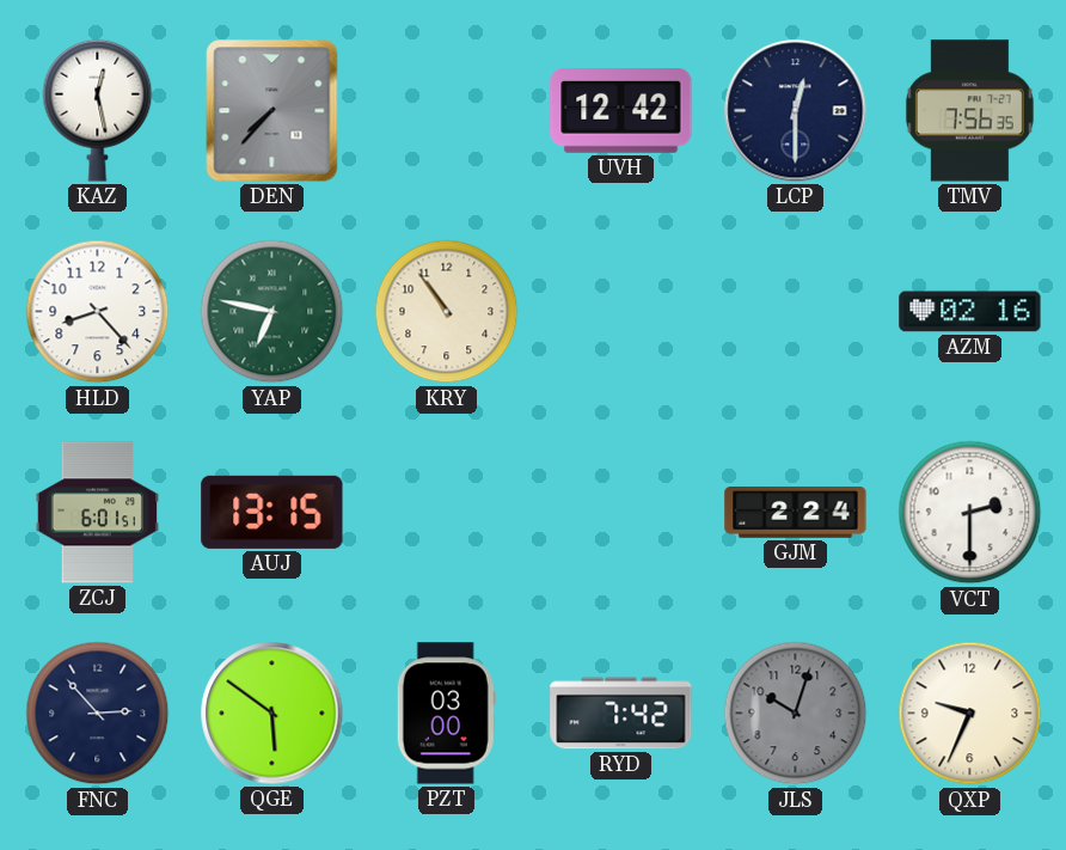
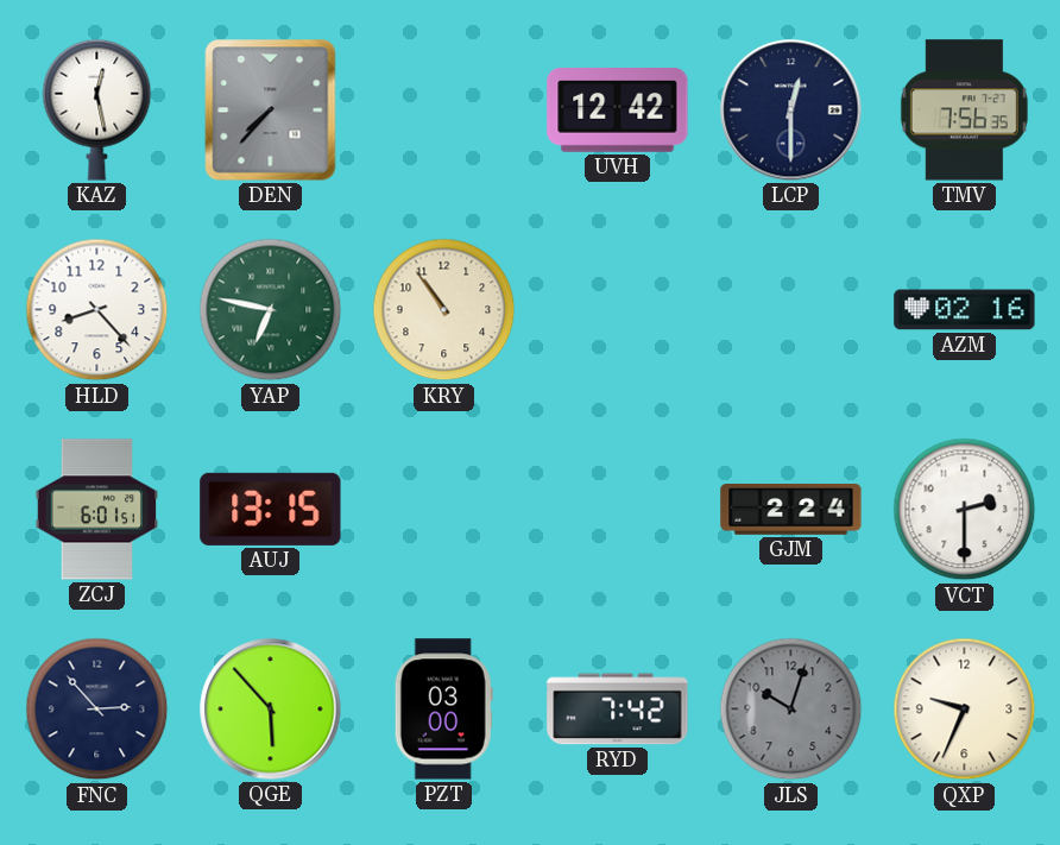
QGE: 5:51 -> 5:53 (271, 710)
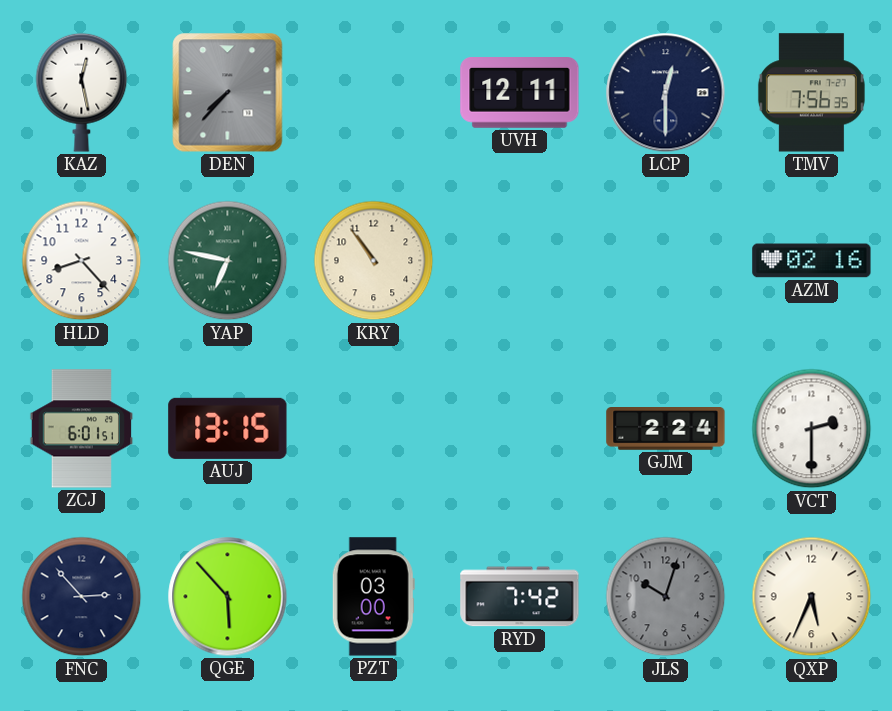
UVH: 12:42 -> 12:11 (520, 93)
QXP: 9:34 -> 5:34 (812, 597)
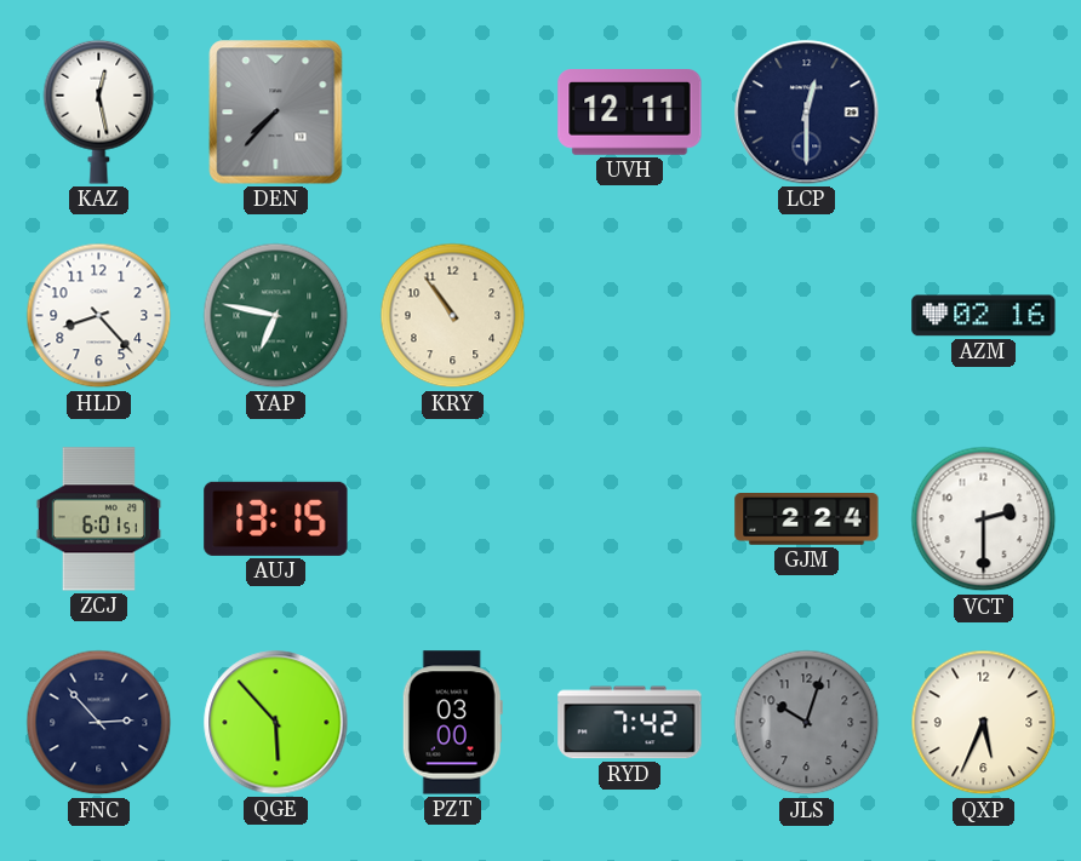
TMV: 7:56 -> none (811, 93)
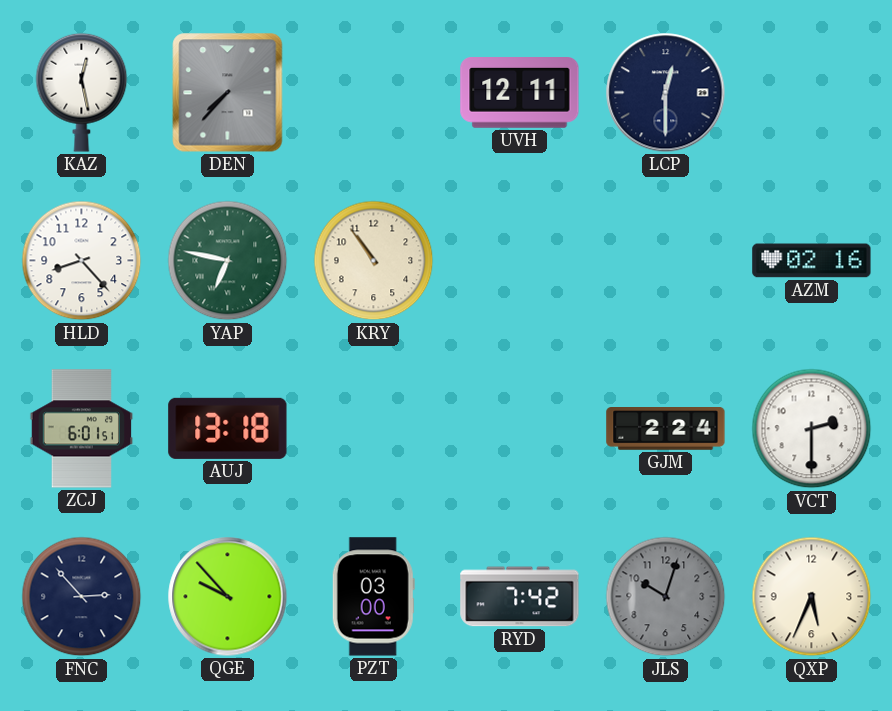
AUJ: 13:15 -> 13:18 (228, 428)
QGE: 5:53 -> 9:53 (228, 597)
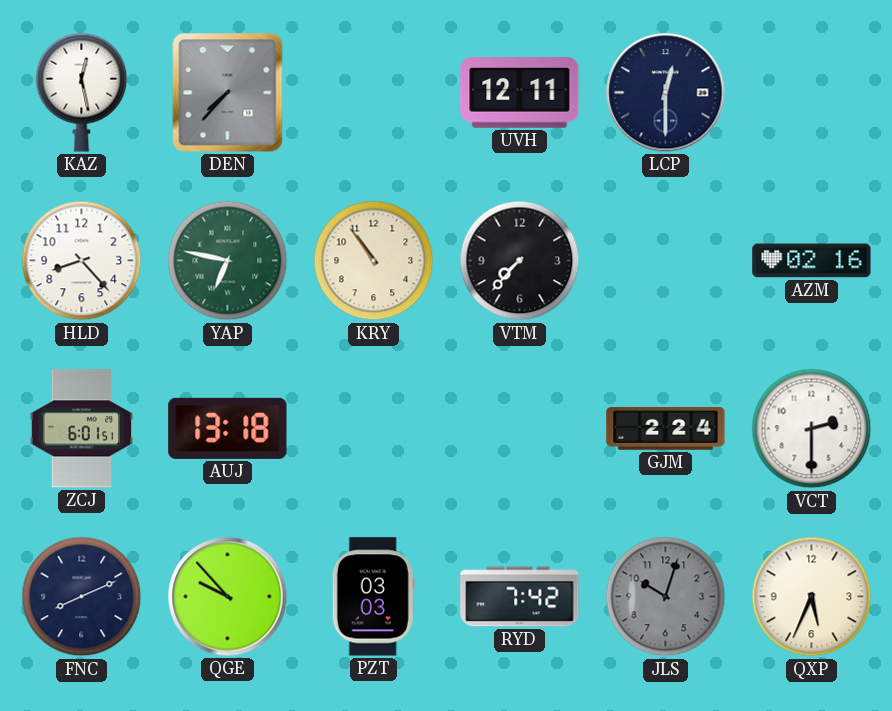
VTM: none -> 7:37 (520, 261)
FNC: 2:53 -> 8:11 (82, 597)
PZT: 03:00 -> 03:03 (373, 597)
